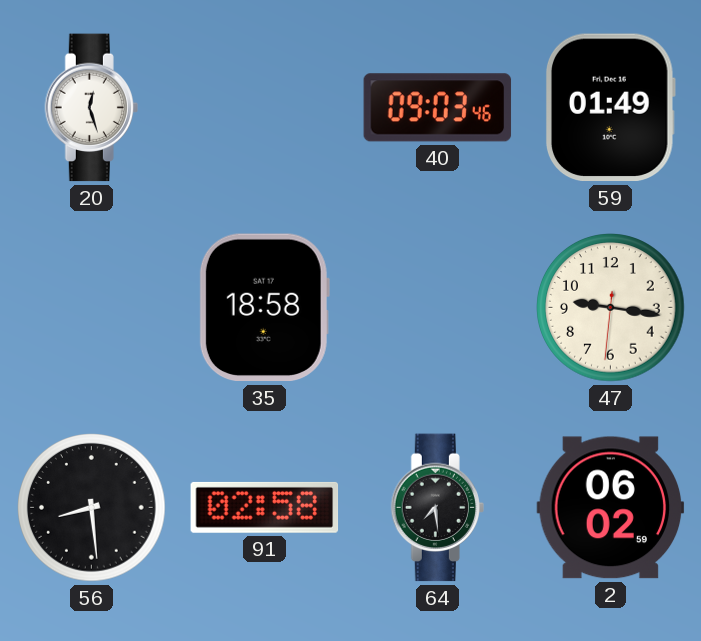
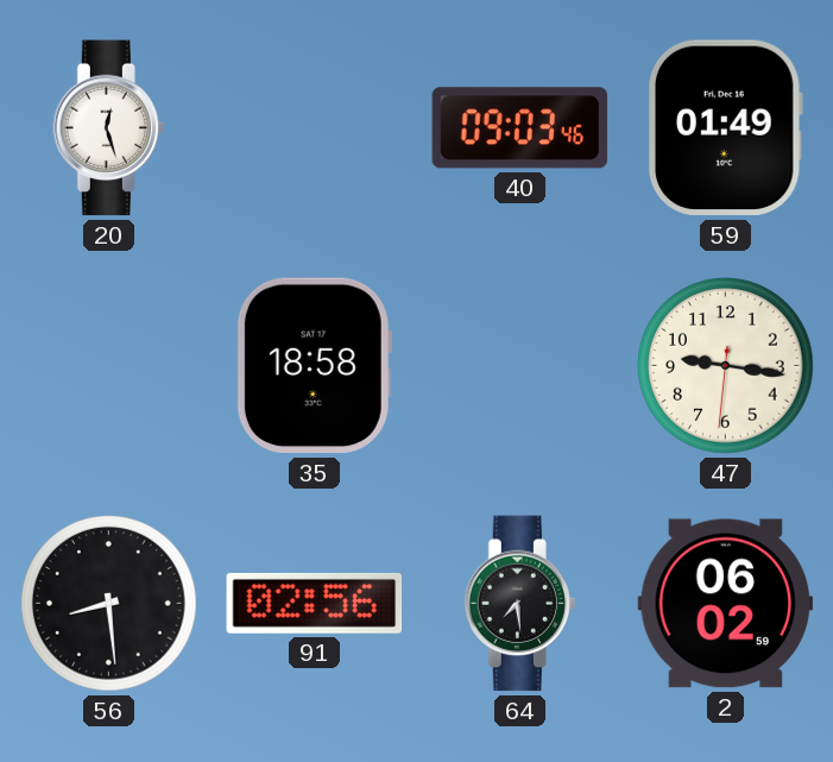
91: 02:58 -> 02:56 (315, 603)
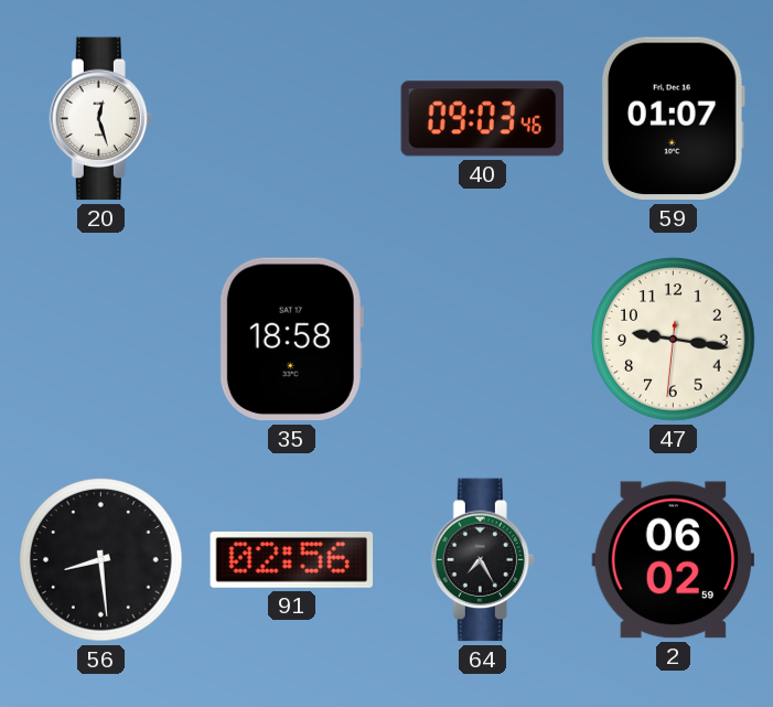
59: 01:49 -> 01:07 (674, 119)
64: 7:29 -> 7:25 (482, 560)
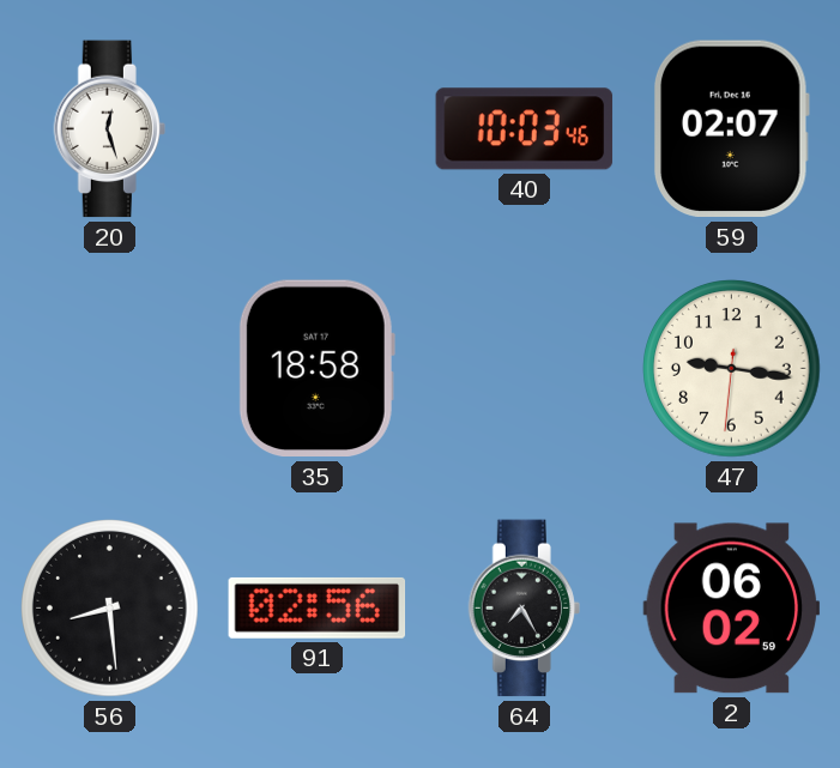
40: 09:03 -> 10:03 (525, 129)
59: 01:07 -> 02:07 (732, 129)
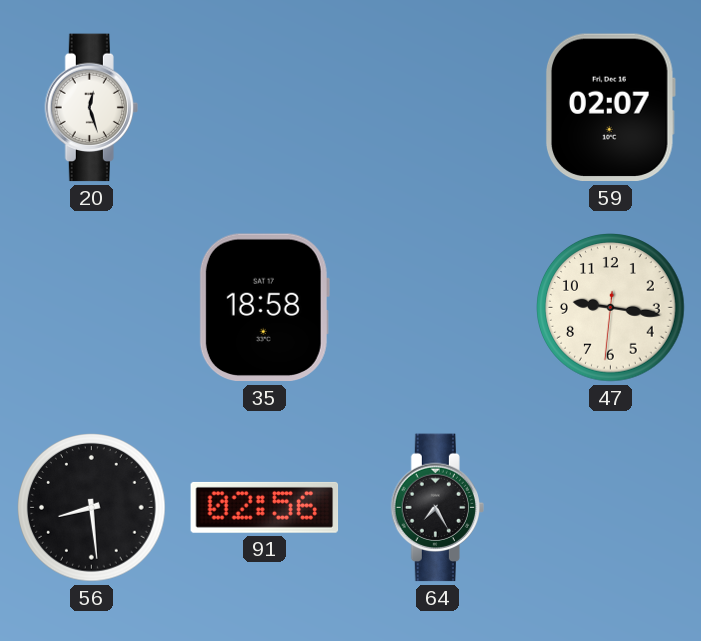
40: 10:03 -> none (525, 129)
2: 06:02 -> none (732, 609)
